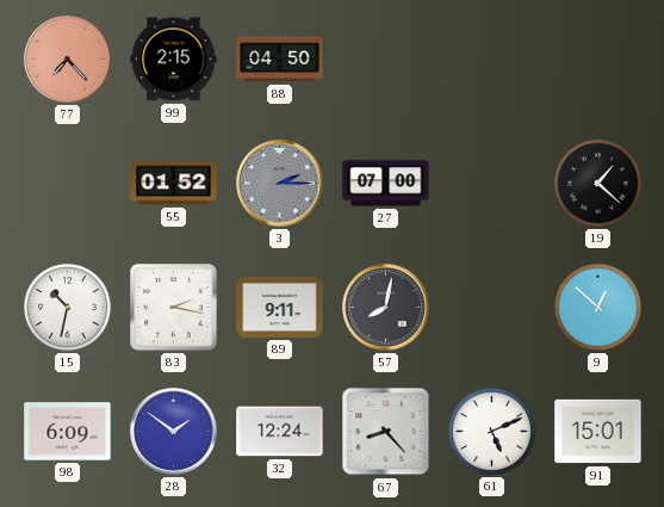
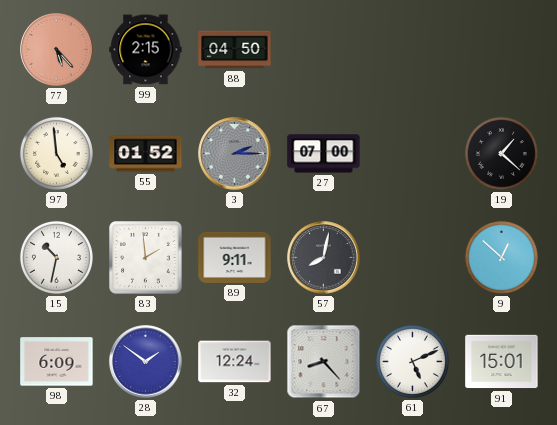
77: 7:23 -> 5:23 (57, 50)
97: none -> 4:59 (56, 153)
83: 2:17 -> 1:59 (146, 258)
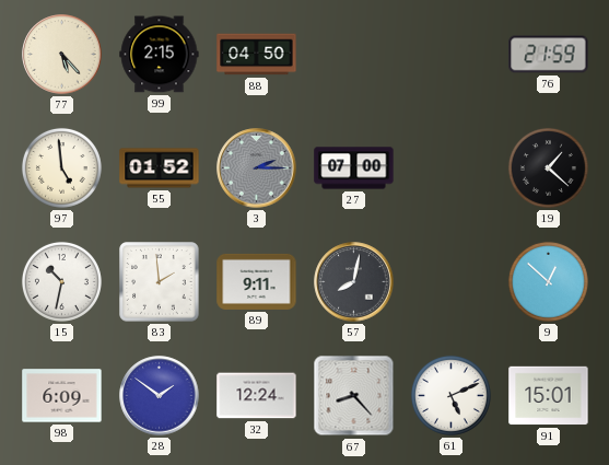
77 dial: salmon -> cream (62, 55)
76: none -> 21:59 (549, 55)
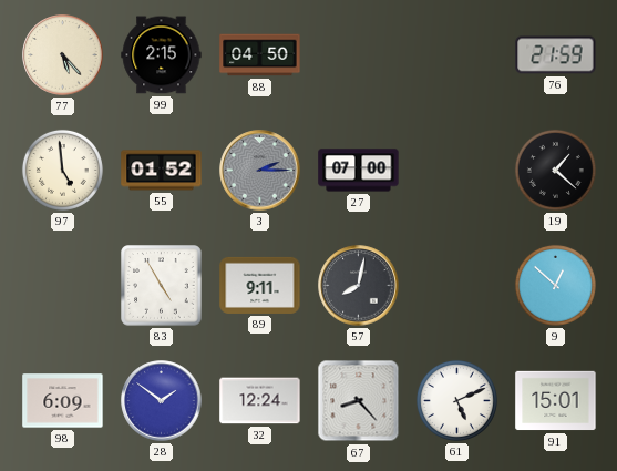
15: 10:32 -> none (61, 281)
83: 1:59 -> 4:55 (162, 286)
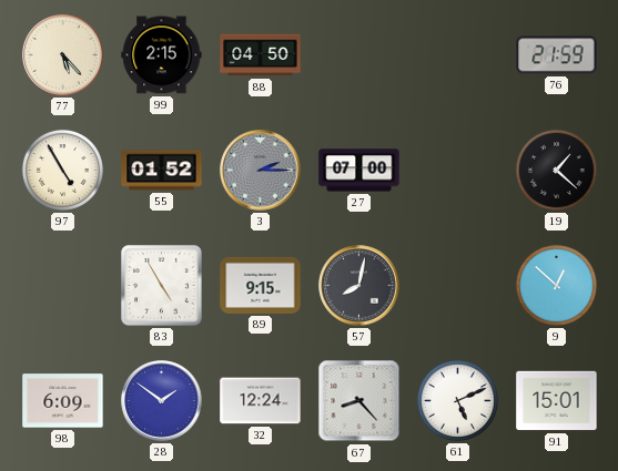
97: 4:59 -> 4:55 (62, 170)
89: 9:11 -> 9:15 (261, 285)
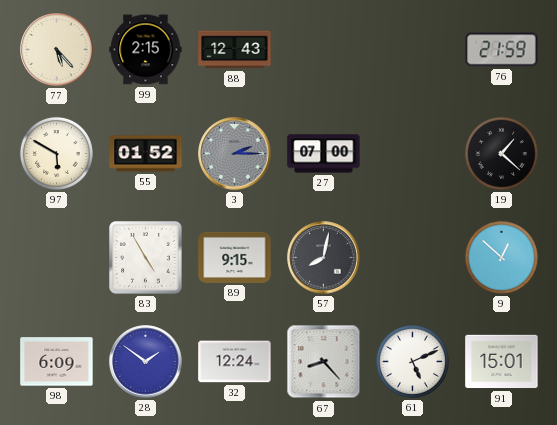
88: 04:50 -> 12:43 (235, 50)
97: 4:55 -> 5:50 (56, 153)
